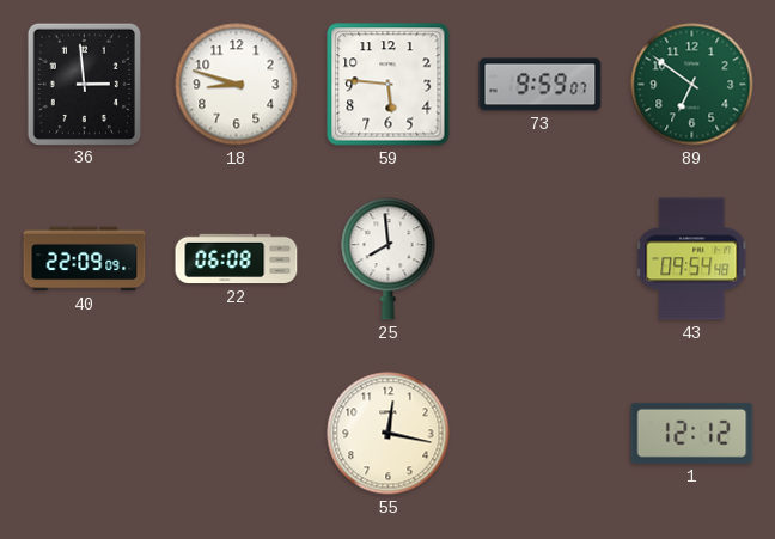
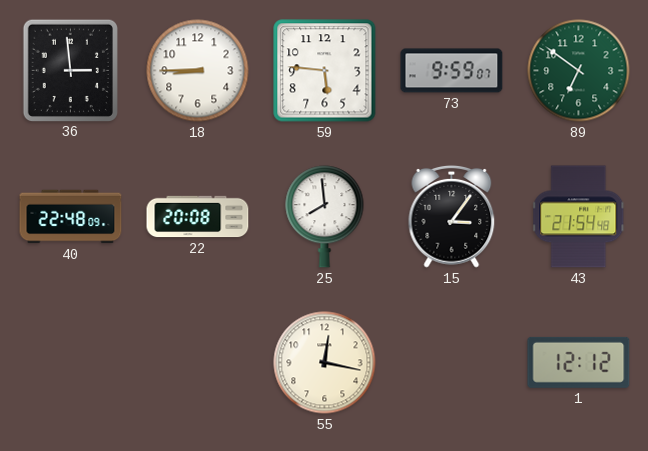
18: 8:48 -> 8:45 (198, 71)
40: 22:09 -> 22:48 (71, 217)
22: 06:08 -> 20:08 (198, 217)
15: none -> 3:06 (452, 216)
43: 09:54 -> 21:54 (579, 217)
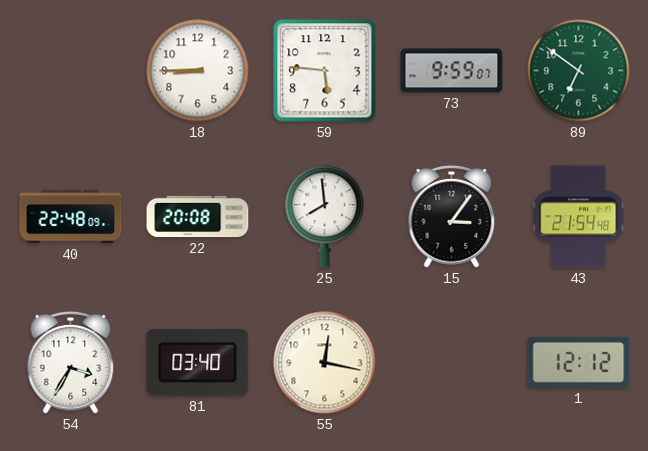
36: 2:59 -> none (70, 70)
54: none -> 3:35 (71, 362)
81: none -> 03:40 (198, 362)
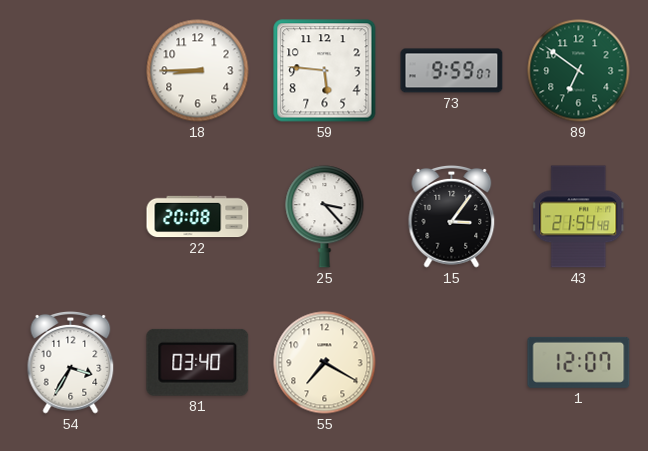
40: 22:48 -> none (71, 217)
25: 7:59 -> 3:23 (325, 217)
55: 12:17 -> 7:20 (325, 363)
1: 12:12 -> 12:07 (579, 362)
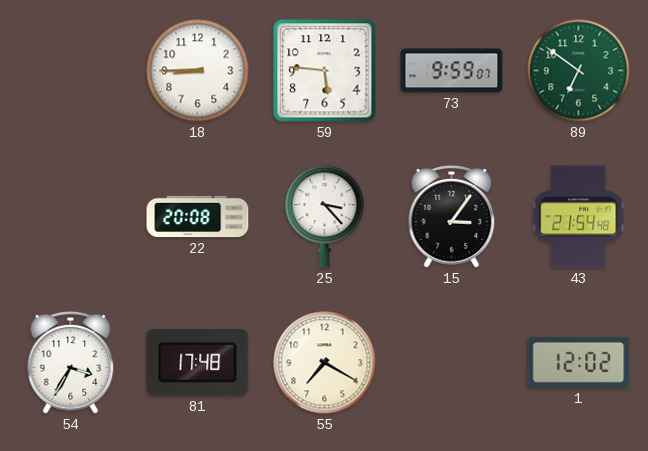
81: 03:40 -> 17:48 (198, 362)
1: 12:07 -> 12:02 (579, 362)
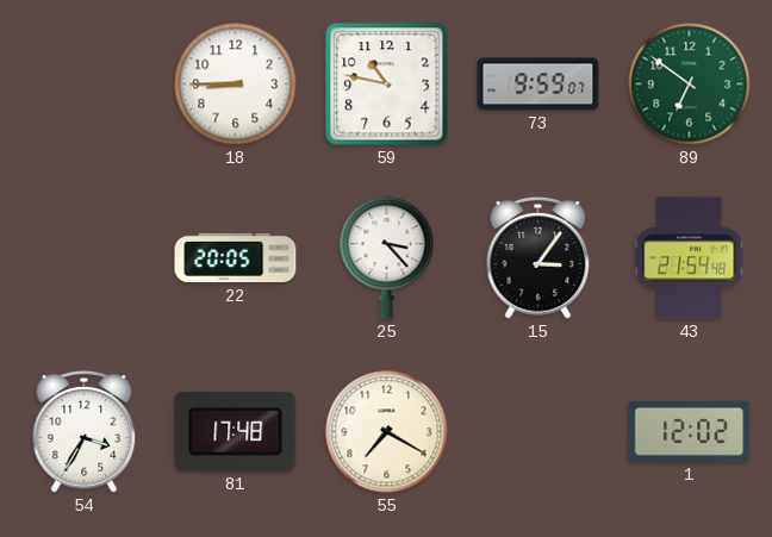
59: 5:46 -> 10:47 (387, 85)
22: 20:08 -> 20:05 (236, 258)
